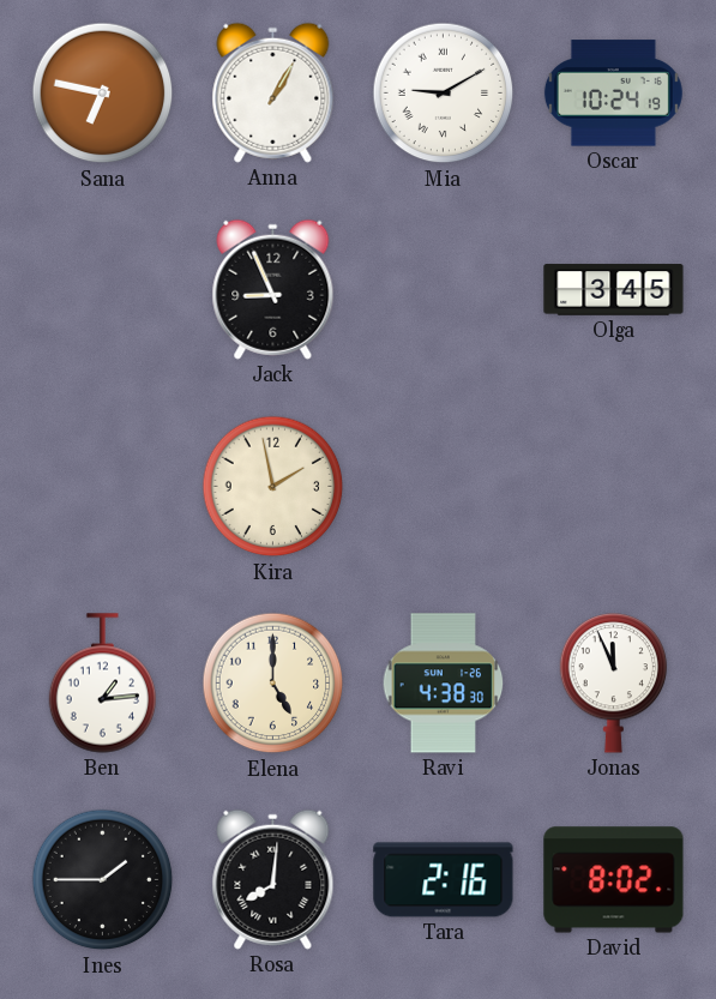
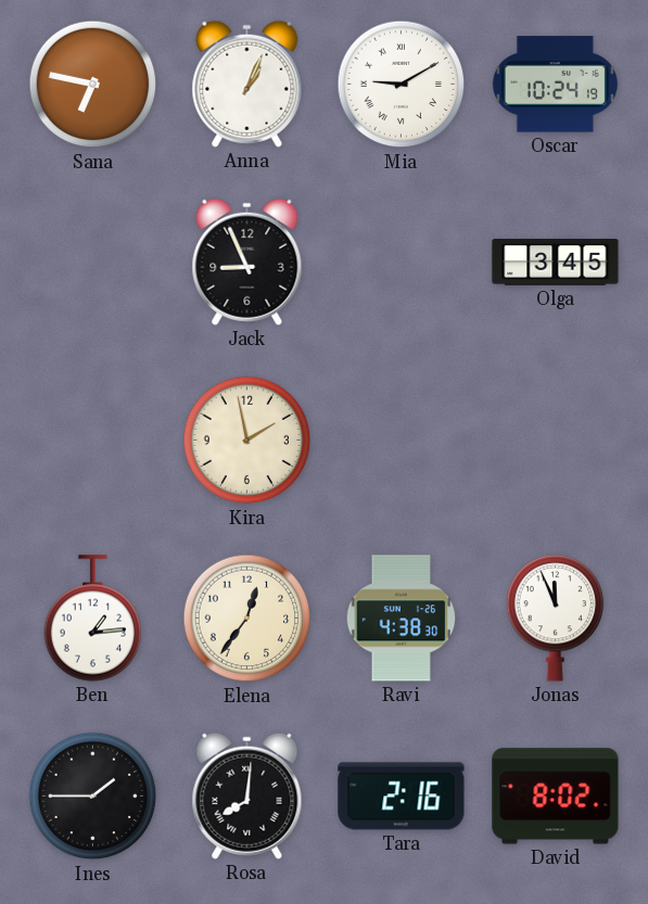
Anna: 1:05 -> 1:04 (247, 84)
Elena: 5:00 -> 12:36 (247, 619)
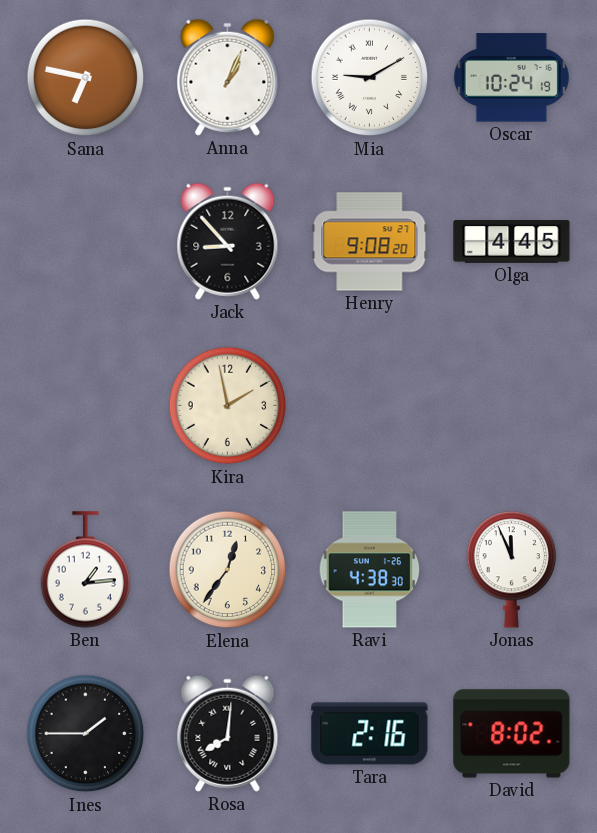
Jack: 8:56 -> 8:53 (228, 241)
Henry: none -> 9:08 (370, 242)
Olga: 3:45 -> 4:45 (512, 242)
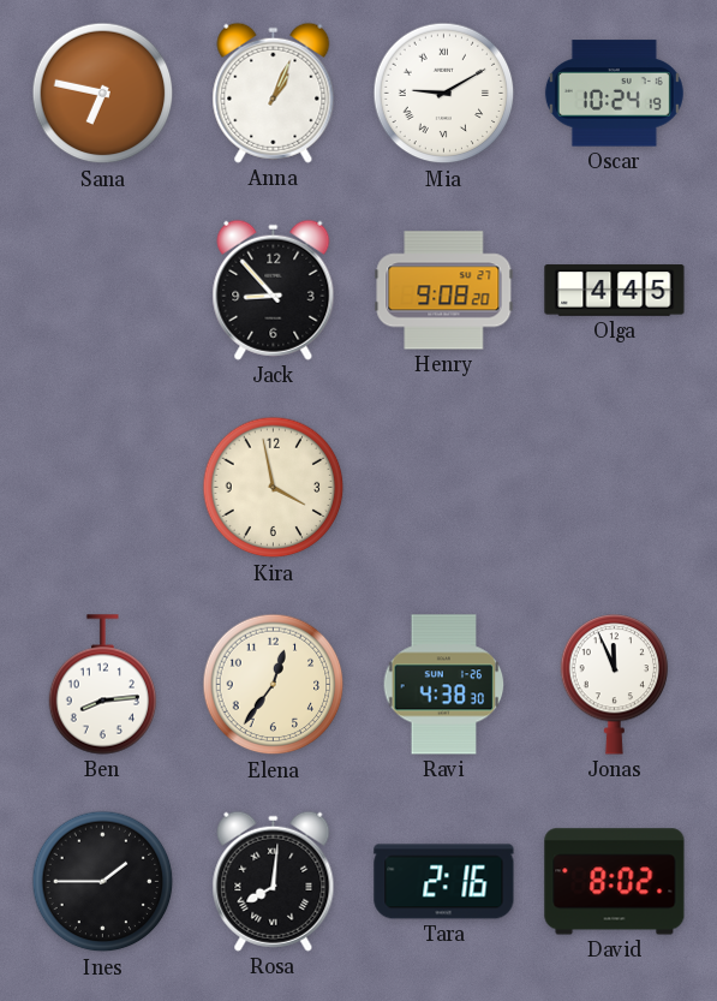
Kira: 1:58 -> 3:58 (274, 488)
Ben: 1:14 -> 8:14 (103, 685)
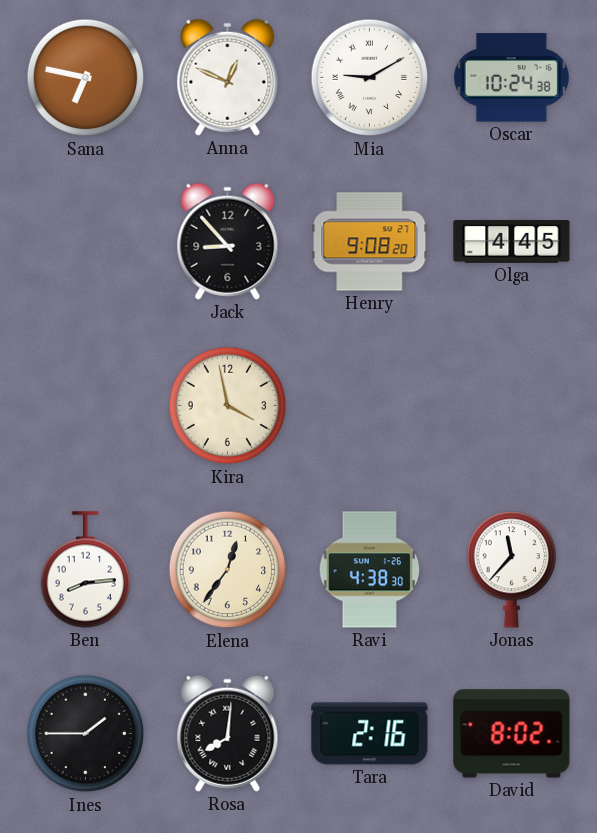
Anna: 1:04 -> 12:49 (228, 77)
Oscar: 10:24:19 -> 10:24:38 (511, 78)
Jonas: 11:56 -> 11:37 (512, 570)
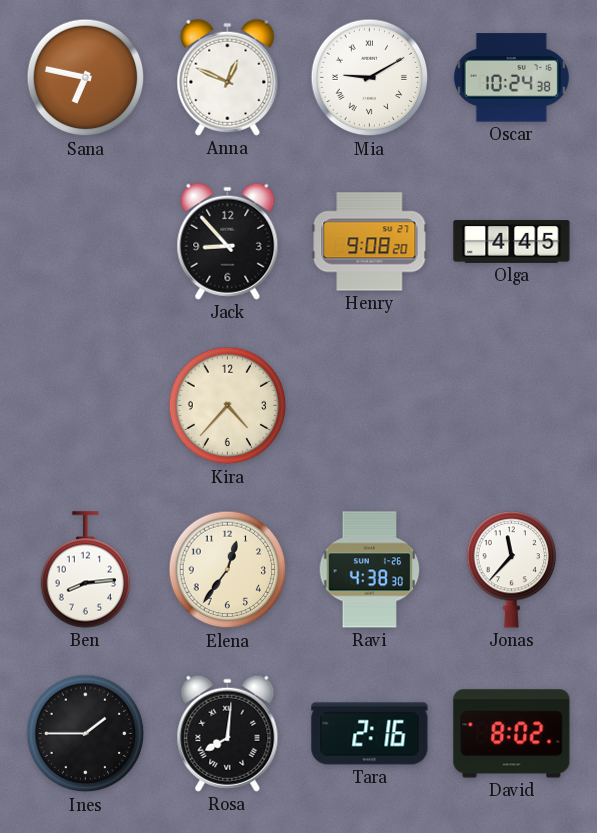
Kira: 3:58 -> 4:37 (228, 406)
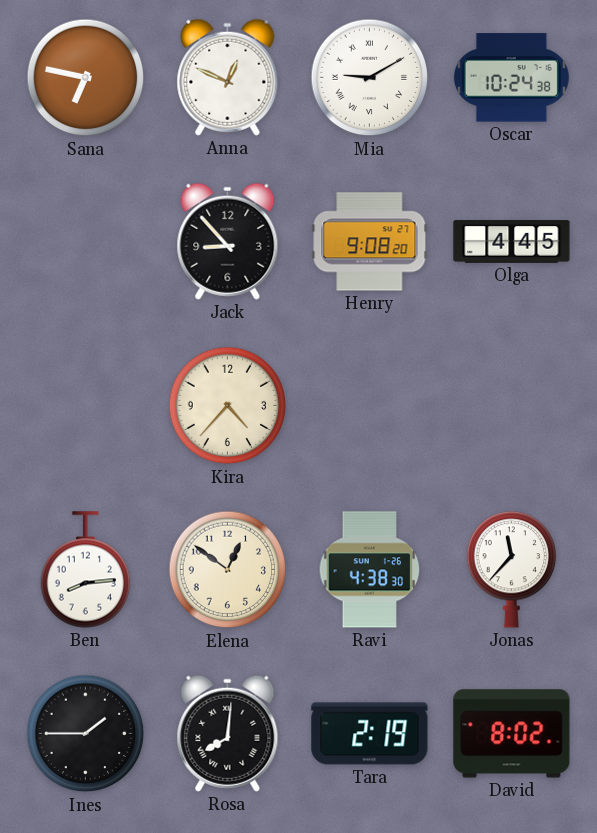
Elena: 12:36 -> 12:51 (228, 570)
Tara: 2:16 -> 2:19 (370, 734)
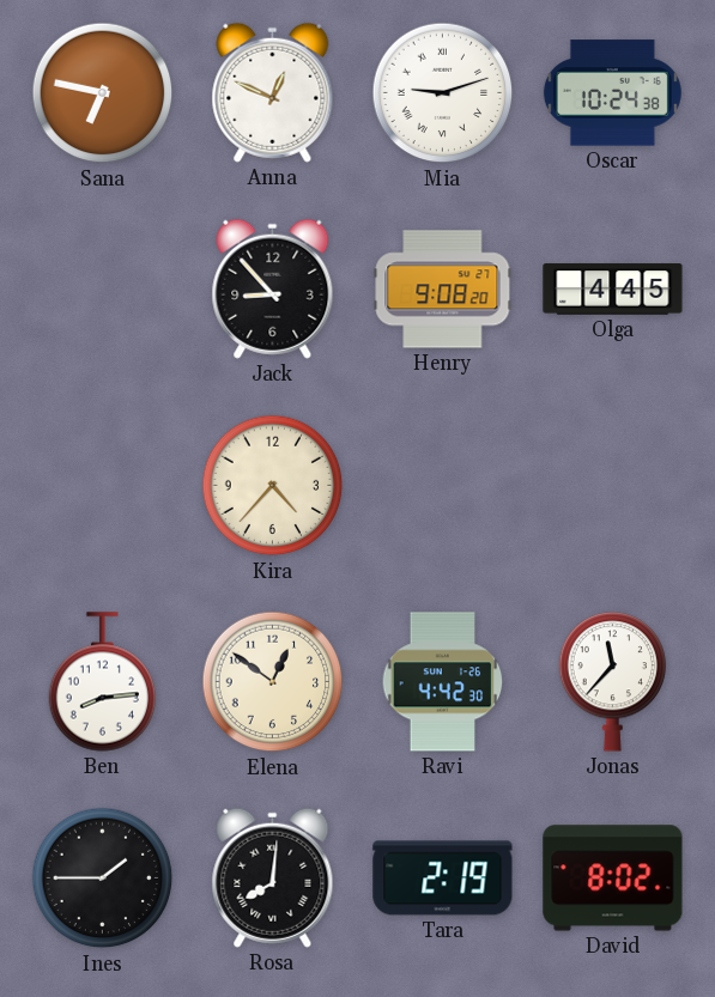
Mia: 9:10 -> 9:12 (443, 93)
Ravi: 4:38 -> 4:42 (443, 682)
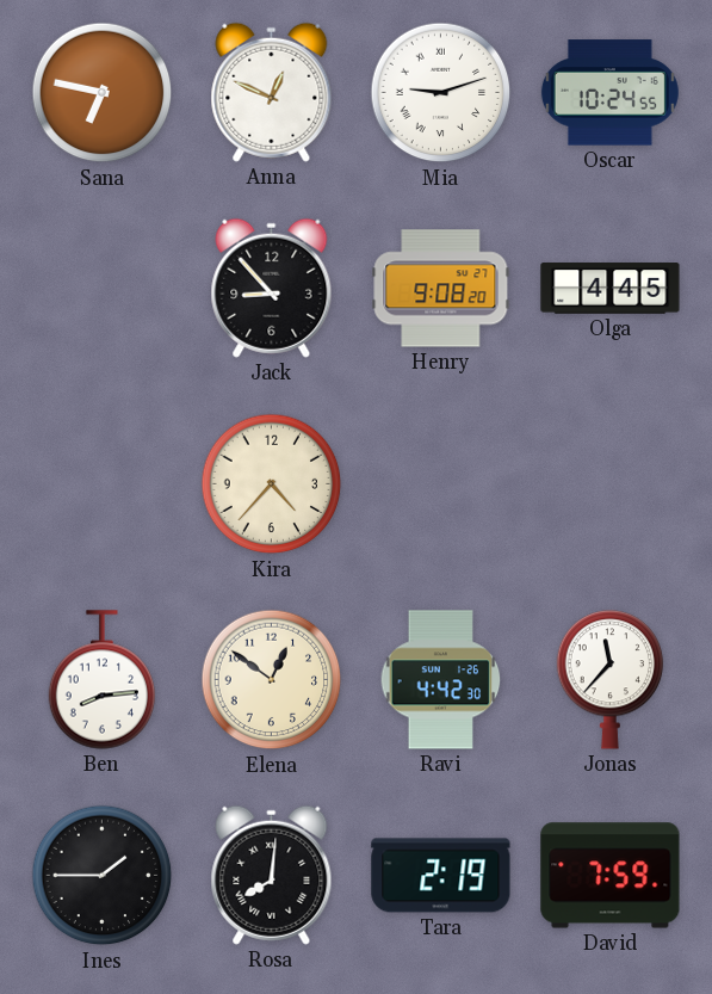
Oscar: 10:24:38 -> 10:24:55 (609, 93)
David: 8:02 -> 7:59 (611, 876)
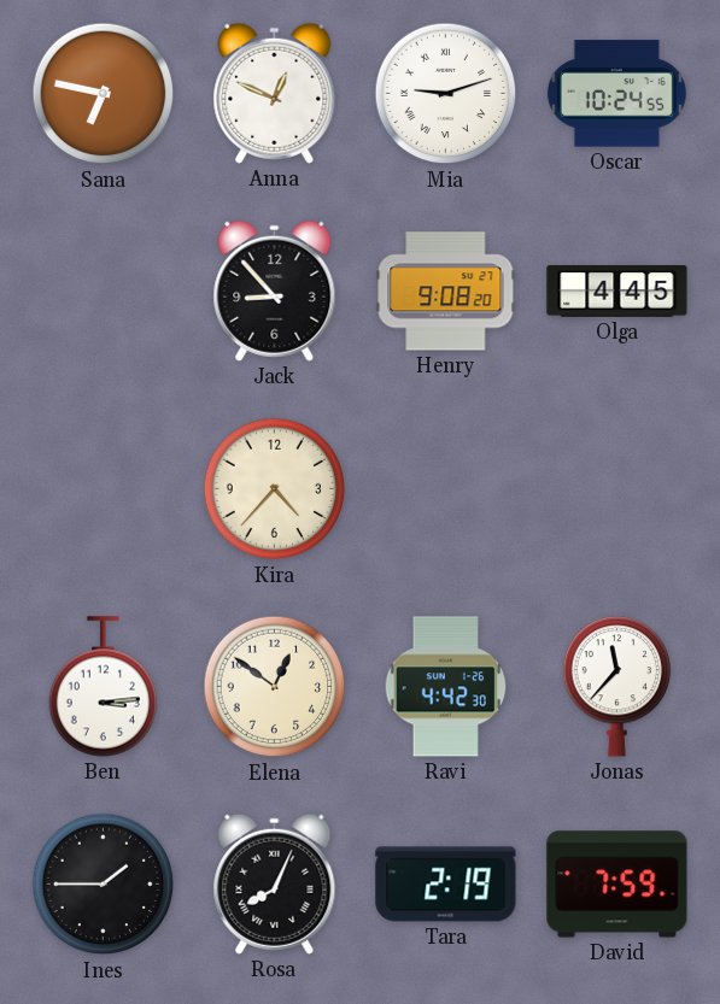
Ben: 8:14 -> 3:14 (104, 687)
Rosa: 8:01 -> 8:04 (275, 883)
